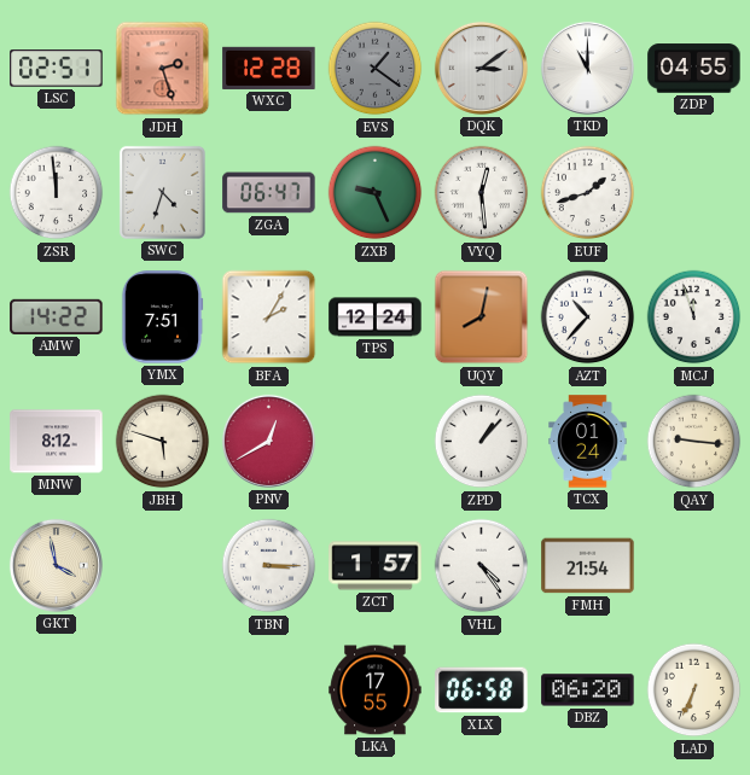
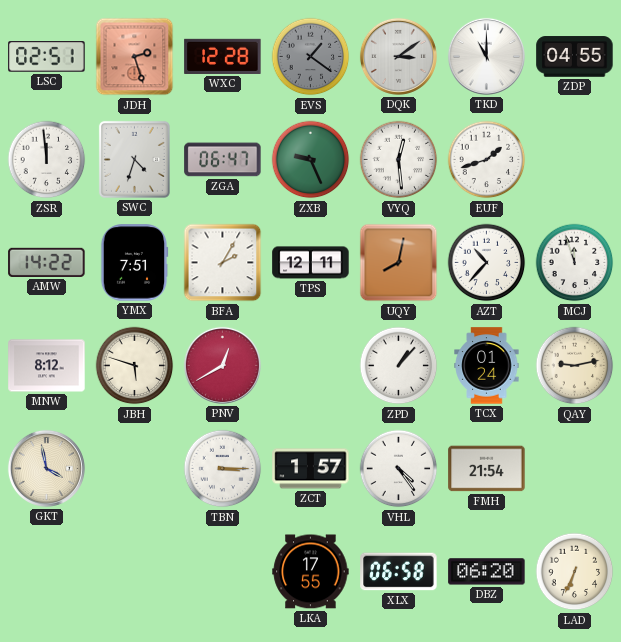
TPS: 12:24 -> 12:11 (311, 263)
QAY: 9:16 -> 9:13 (575, 366)
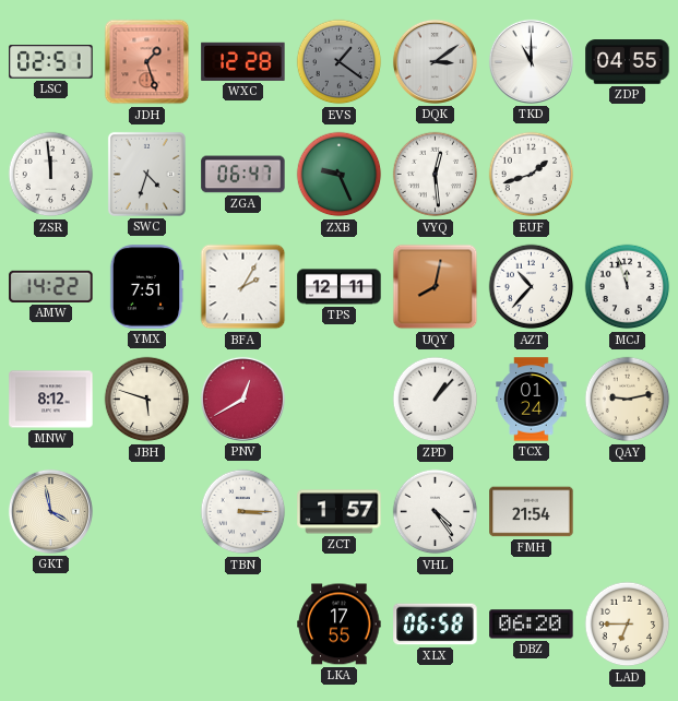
JDH: 2:27 -> 1:27 (147, 62)
LAD: 6:34 -> 6:45 (628, 625)
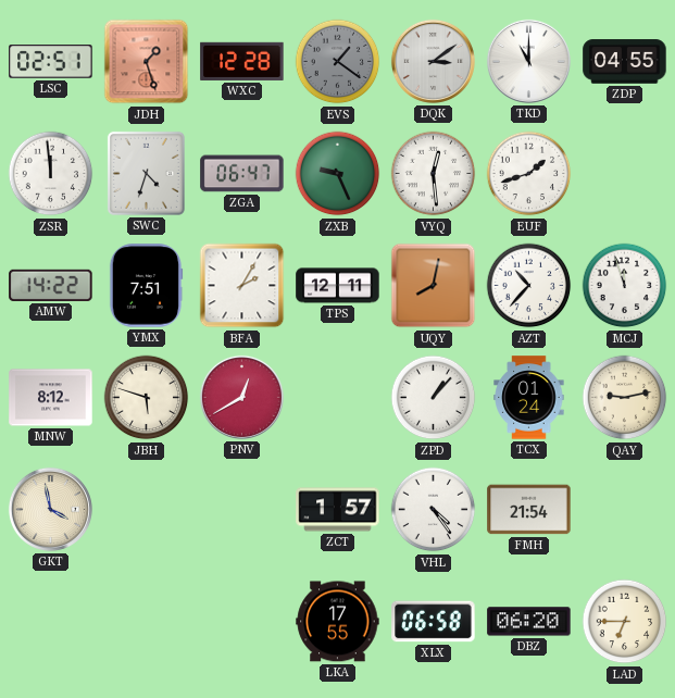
TBN: 3:15 -> none (243, 512)
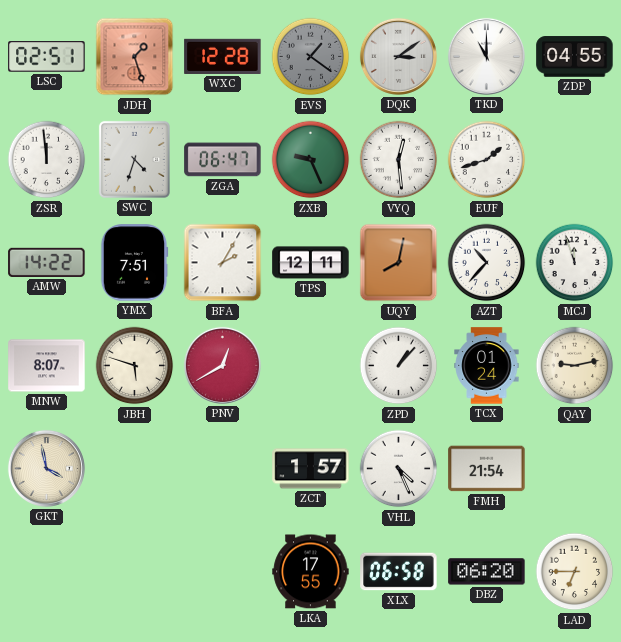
MNW: 8:12 -> 8:07 (47, 366)
VHL: 4:24 -> 4:26 (399, 469)
